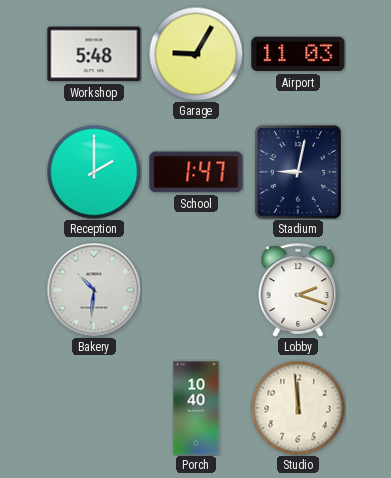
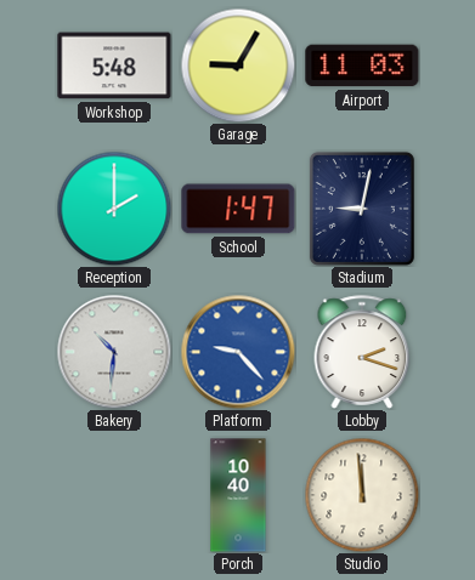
Platform: none -> 9:23 (238, 352)
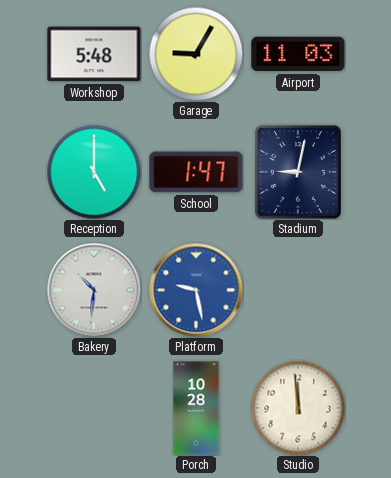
Reception: 2:00 -> 5:00 (94, 172)
Platform: 9:23 -> 9:28 (196, 290)
Lobby: 2:18 -> none (362, 352)
Porch: 10:40 -> 10:28 (196, 408)
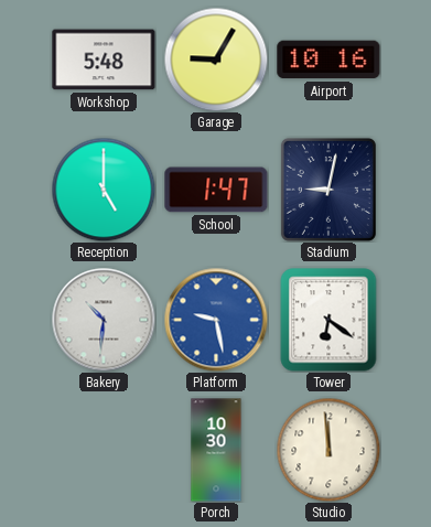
Airport: 11:03 -> 10:16 (328, 60)
Tower: none -> 6:21 (328, 320)
Porch: 10:28 -> 10:30 (216, 450)
